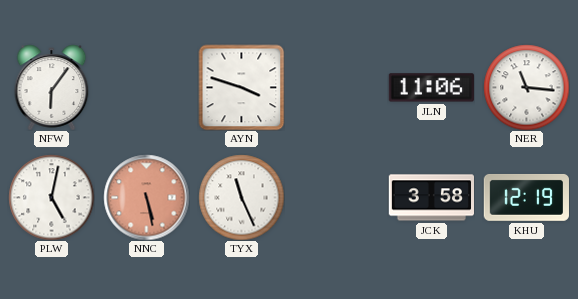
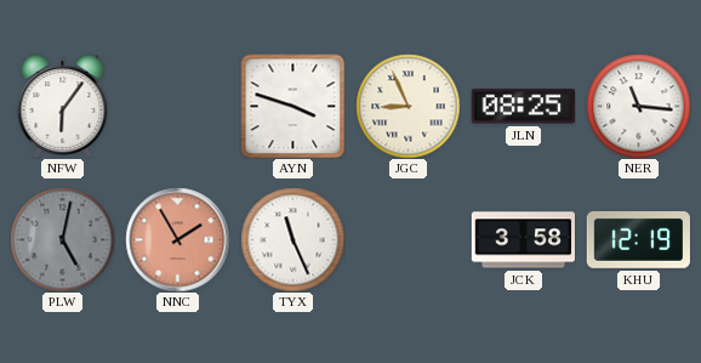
JGC: none -> 8:56 (408, 106)
JLN: 11:06 -> 08:25 (523, 107)
PLW dial: white -> grey (62, 239)
NNC: 5:28 -> 1:55 (177, 239)
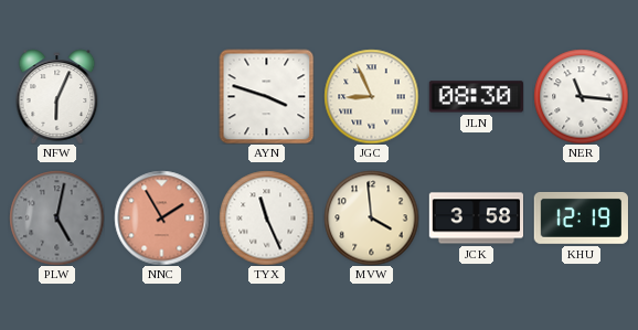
NFW: 6:06 -> 6:04 (57, 96)
JLN: 08:25 -> 08:30 (476, 97)
MVW: none -> 3:59 (371, 217)
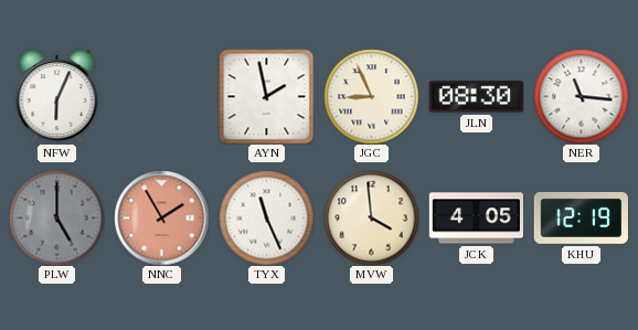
AYN: 3:48 -> 1:58 (266, 96)
PLW: 5:02 -> 5:00 (56, 217)
JCK: 3:58 -> 4:05 (476, 219)
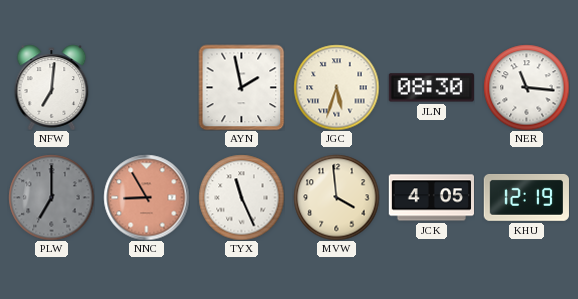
NFW: 6:04 -> 7:01 (52, 87)
JGC: 8:56 -> 5:33 (336, 87)
PLW: 5:00 -> 7:00 (51, 197)
NNC: 1:55 -> 8:55 (146, 197)
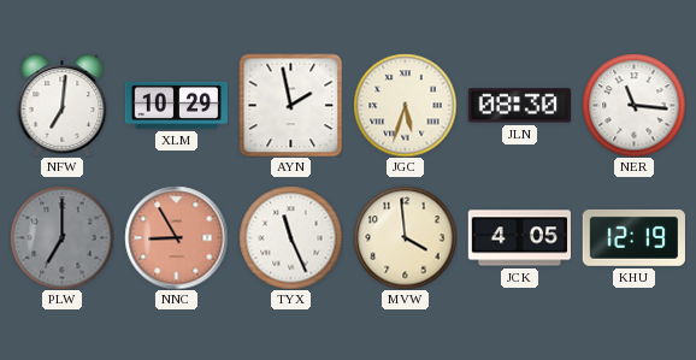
XLM: none -> 10:29 (176, 105)
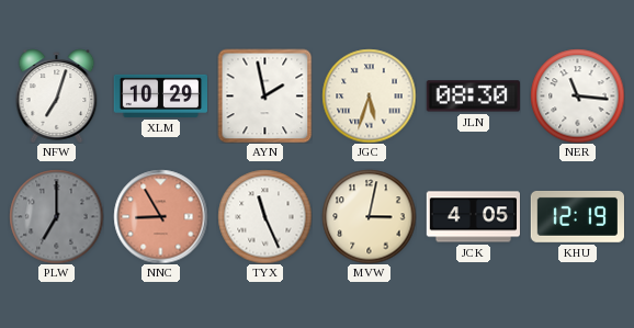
NFW: 7:01 -> 7:03 (57, 95)
MVW: 3:59 -> 3:02 (369, 216)
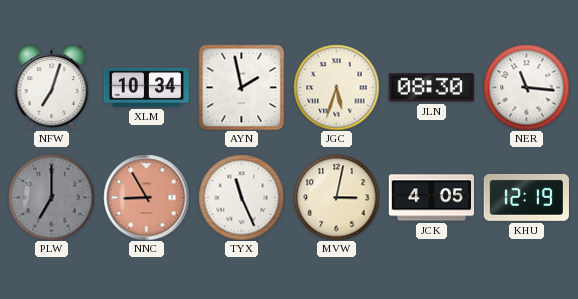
XLM: 10:29 -> 10:34 (146, 87)
